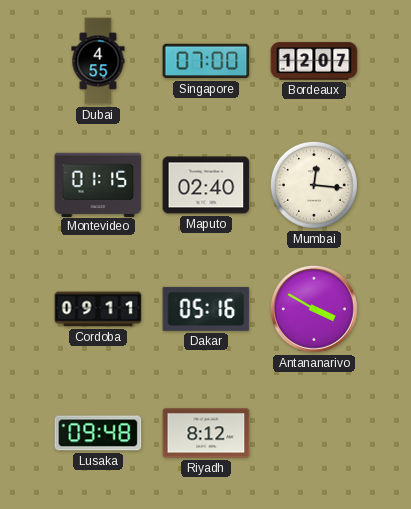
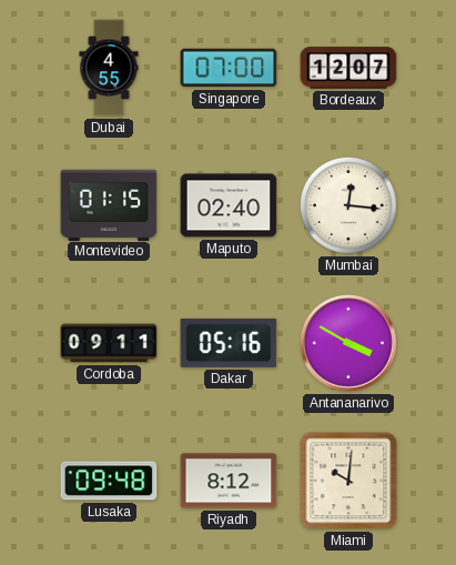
Miami: none -> 10:01 (348, 481)
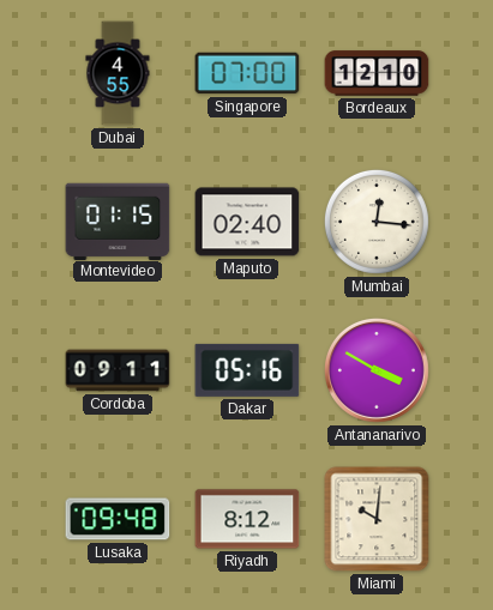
Bordeaux: 12:07 -> 12:10 (377, 73)
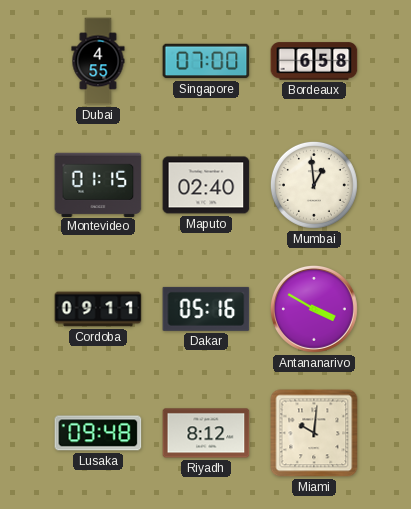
Bordeaux: 12:10 -> 6:58 (314, 61)
Mumbai: 12:16 -> 12:59 (314, 185)
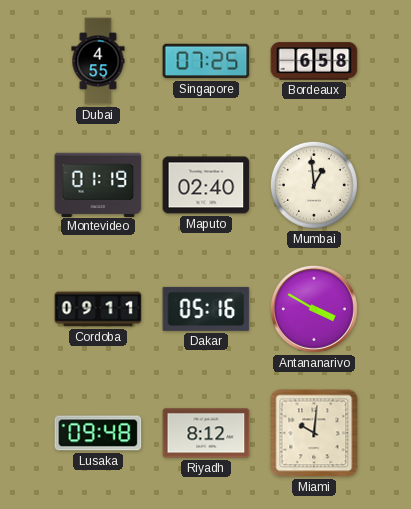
Singapore: 07:00 -> 07:25 (206, 61)
Montevideo: 01:15 -> 01:19 (98, 184)
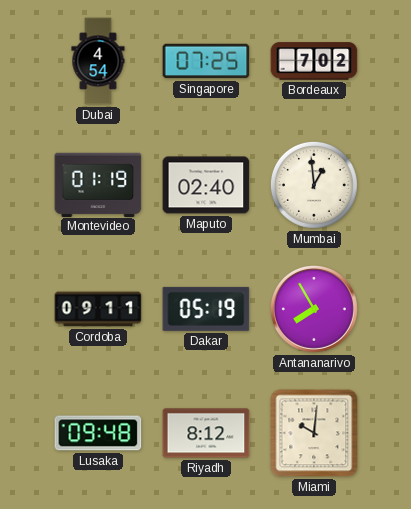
Dubai: 4:55 -> 4:54 (98, 61)
Bordeaux: 6:58 -> 7:02 (314, 61)
Dakar: 05:16 -> 05:19 (206, 309)
Antananarivo: 3:50 -> 7:55 (314, 309)
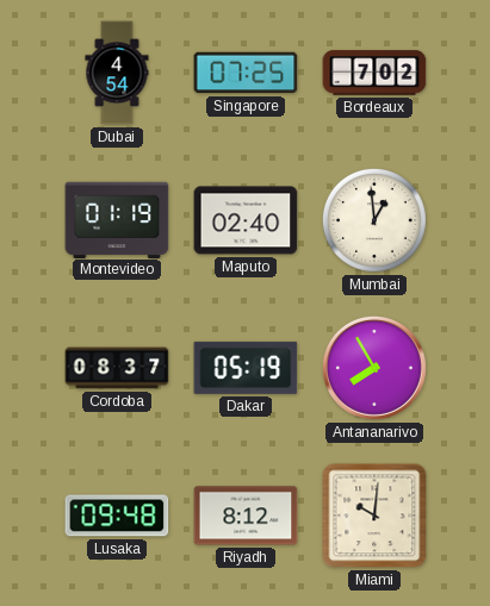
Cordoba: 09:11 -> 08:37 (117, 368)
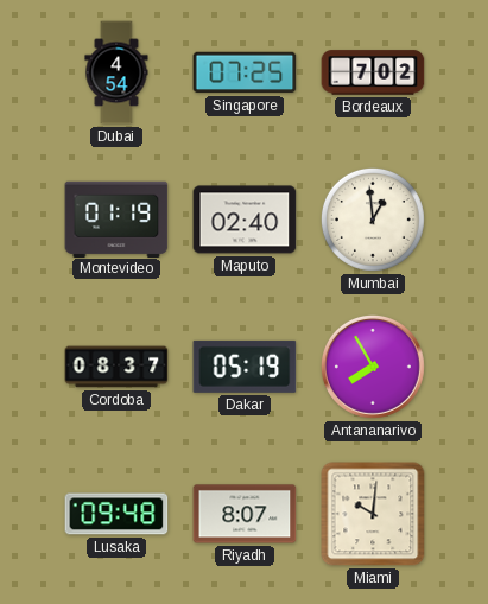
Riyadh: 8:12 -> 8:07 (245, 514)
